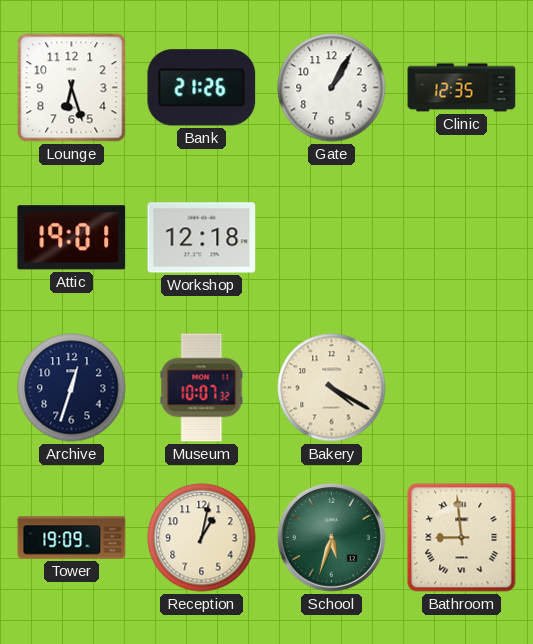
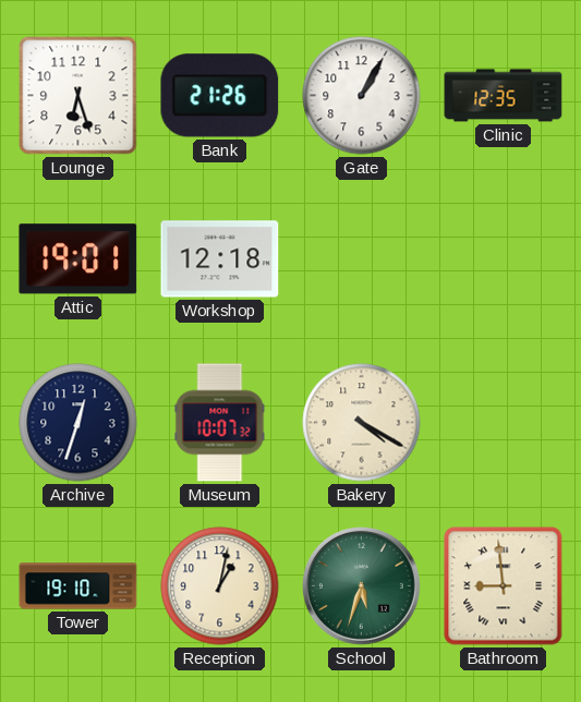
Tower: 19:09 -> 19:10 (78, 586)
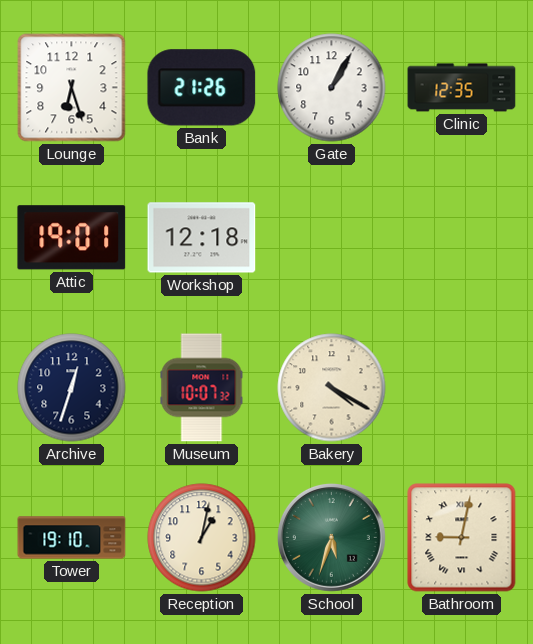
Bathroom: 8:59 -> 9:02 (462, 538)
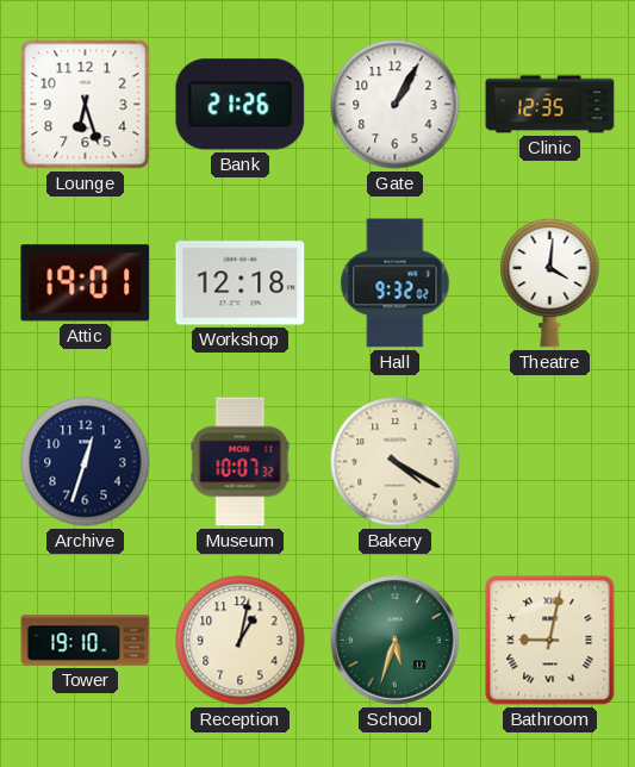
Hall: none -> 9:32 (396, 283)
Theatre: none -> 4:01 (550, 282)
